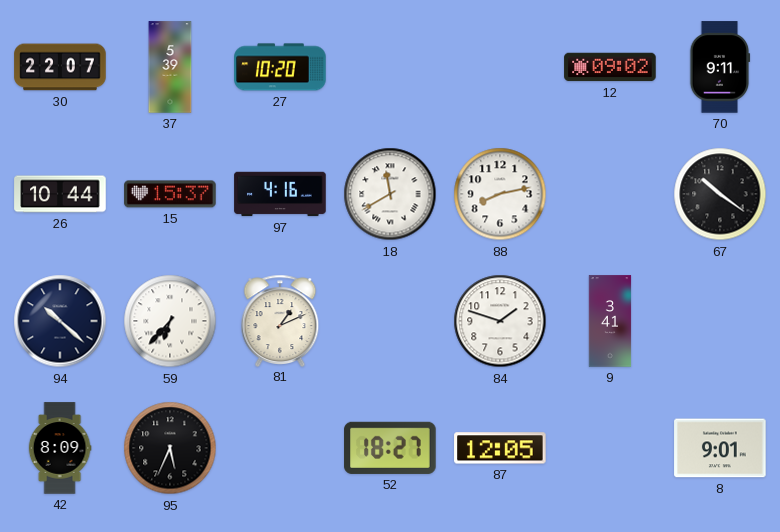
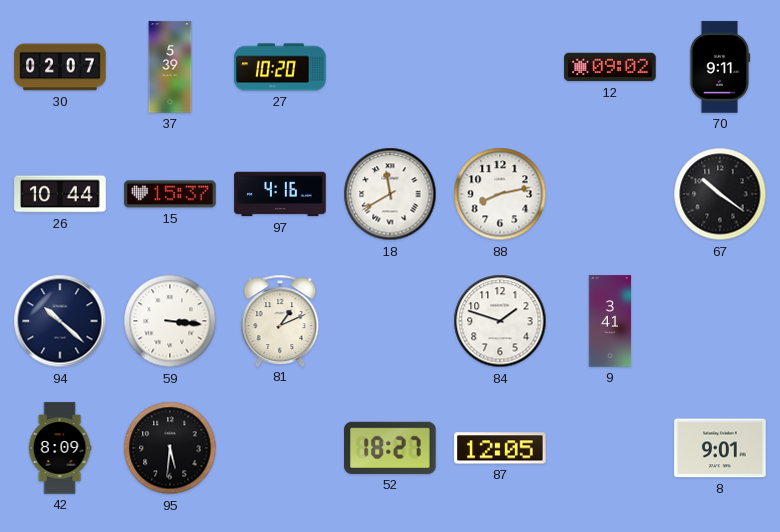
30: 22:07 -> 02:07 (60, 67)
59: 6:37 -> 3:16 (170, 321)
95: 5:34 -> 5:31 (170, 448)
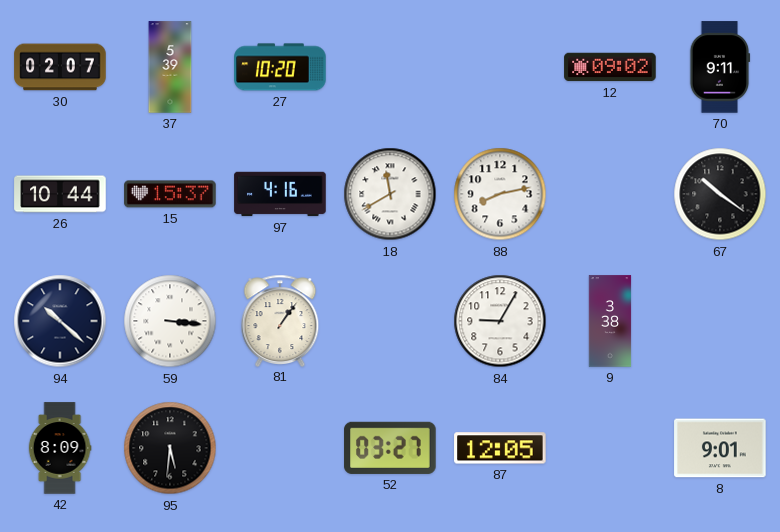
81: 1:11 -> 1:06 (280, 320)
84: 1:48 -> 9:05 (500, 321)
9: 3:41 -> 3:38 (610, 321)
52: 18:27 -> 03:27 (390, 448)
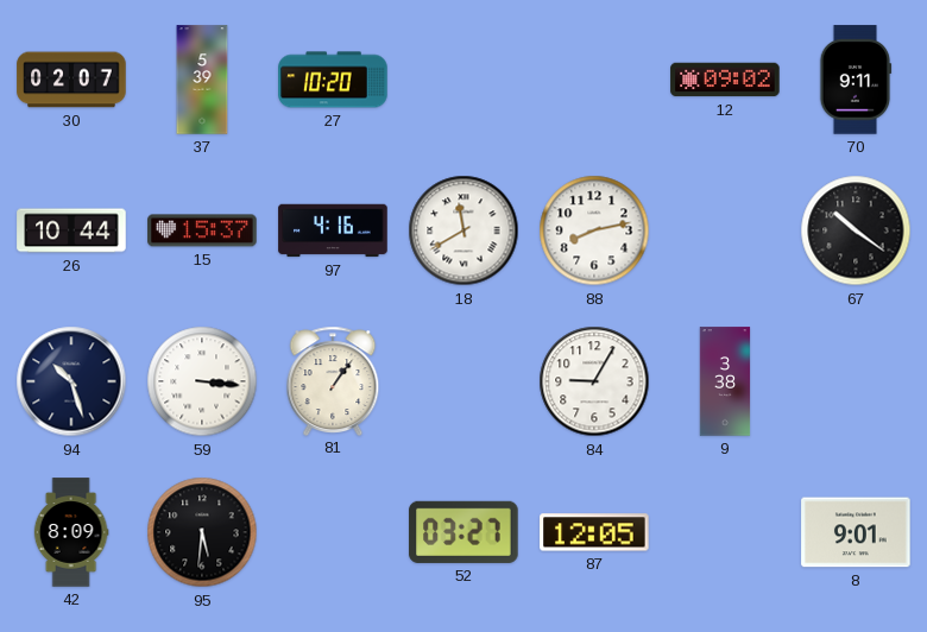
94: 10:22 -> 10:27 (71, 381)
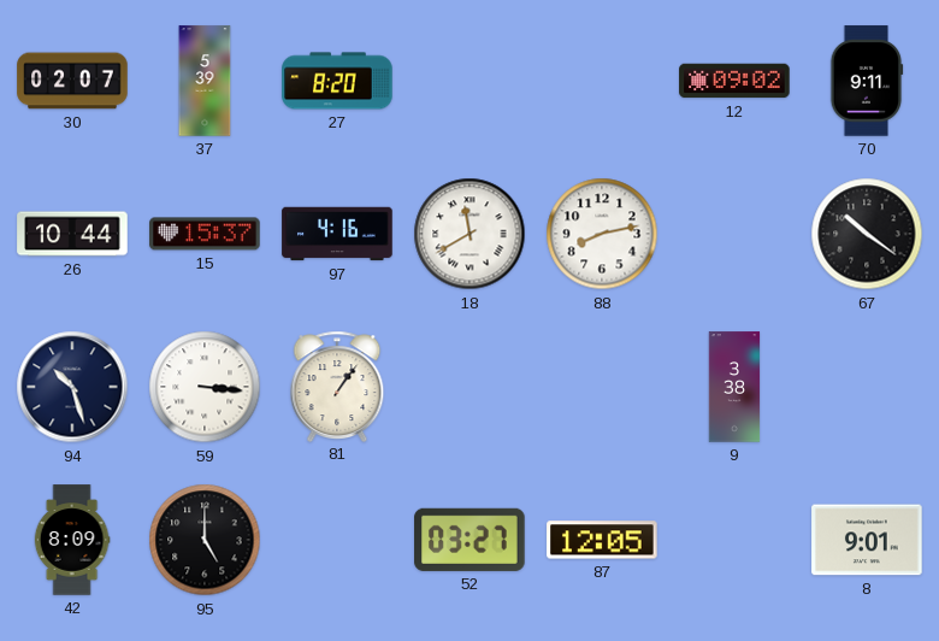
27: 10:20 -> 8:20 (337, 81)
84: 9:05 -> none (594, 381)
95: 5:31 -> 5:00 (205, 540)
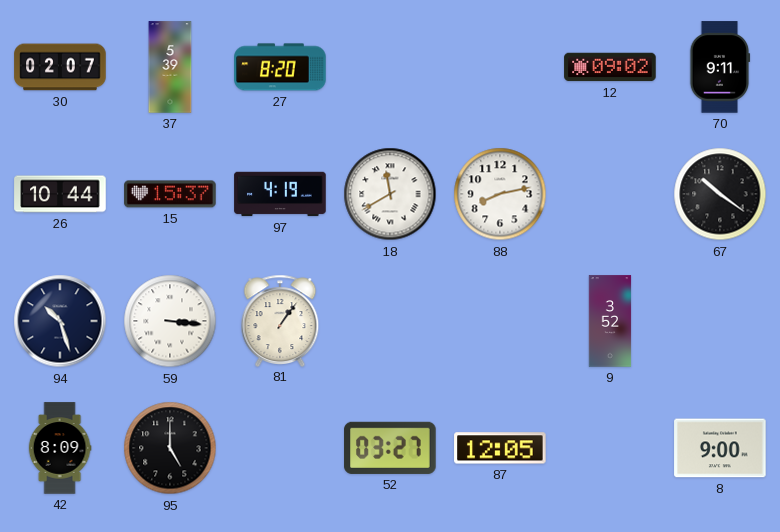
97: 4:16 -> 4:19 (280, 194)
9: 3:38 -> 3:52 (610, 321)
8: 9:01 -> 9:00 (720, 448)
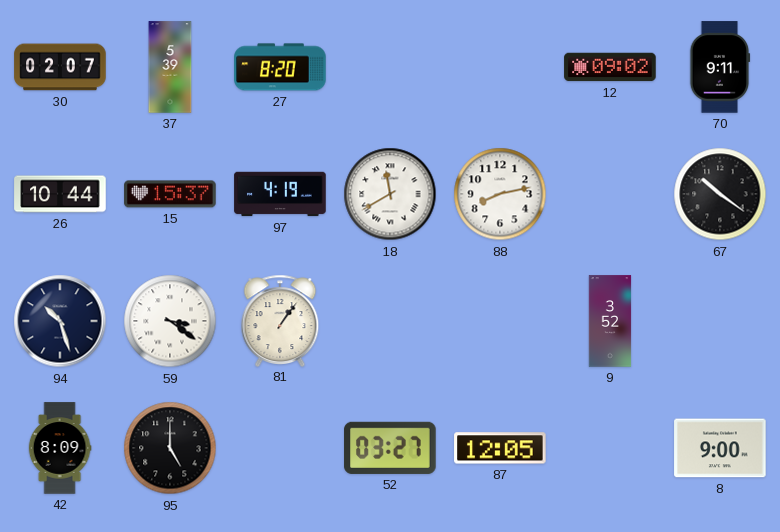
59: 3:16 -> 3:21 (170, 321)
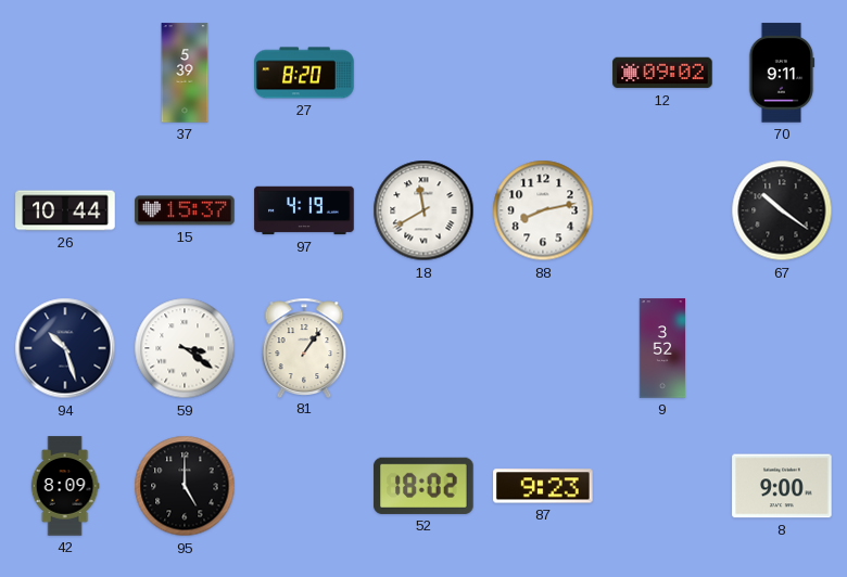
30: 02:07 -> none (60, 67)
52: 03:27 -> 18:02 (423, 486)
87: 12:05 -> 9:23 (543, 486)
